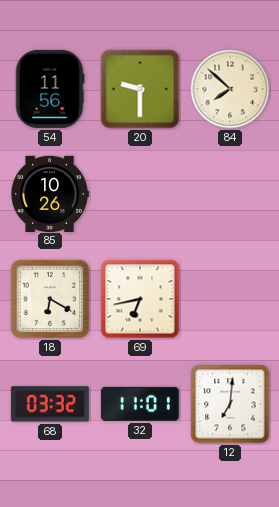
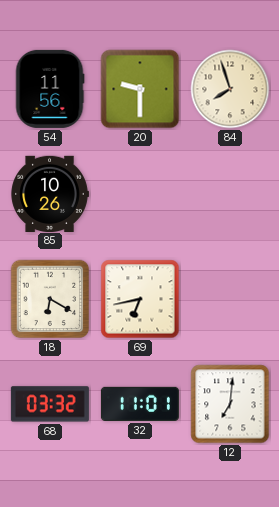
84: 7:52 -> 7:57 (230, 89)
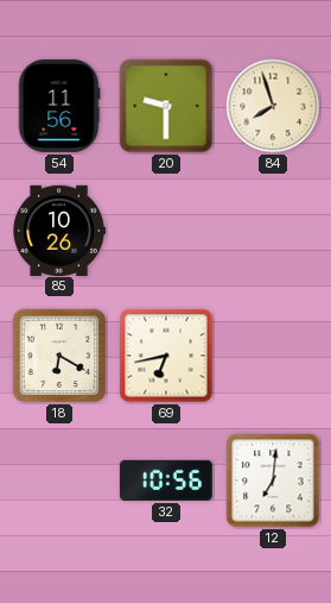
68: 03:32 -> none (50, 404)
32: 11:01 -> 10:56 (166, 480)
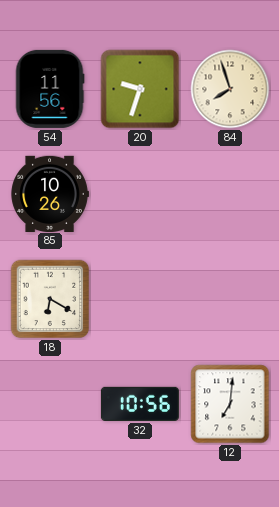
20: 9:30 -> 9:33 (140, 89)
69: 6:43 -> none (166, 356)
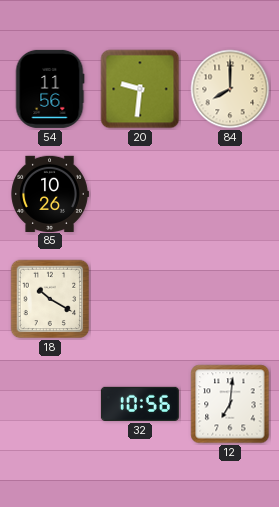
20: 9:33 -> 9:31 (140, 89)
84: 7:57 -> 8:00 (230, 89)
18: 6:20 -> 10:20 (50, 299)
